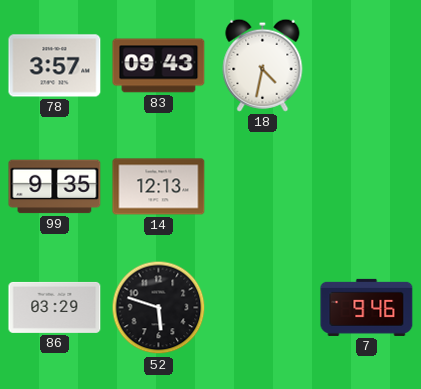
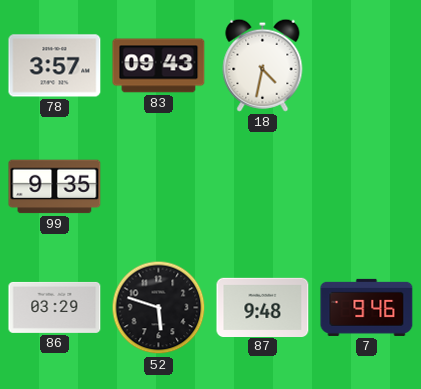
14: 12:13 -> none (159, 187)
87: none -> 9:48 (263, 307)
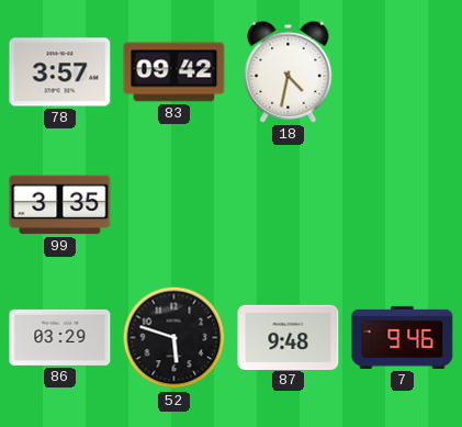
83: 09:43 -> 09:42 (174, 72)
99: 9:35 -> 3:35 (60, 205)
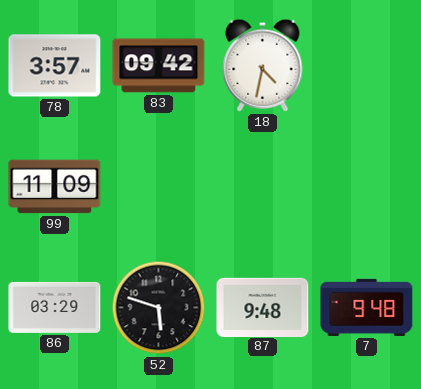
99: 3:35 -> 11:09 (55, 187)
7: 9:46 -> 9:48 (367, 307)
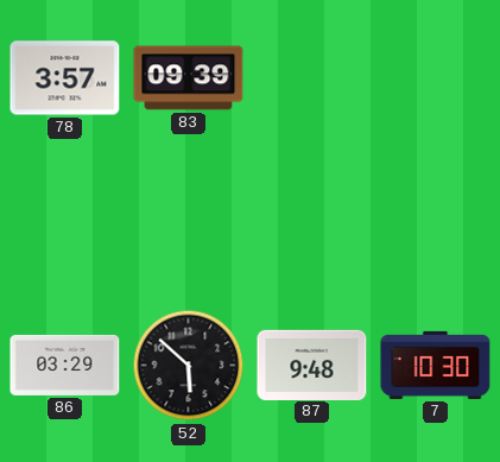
83: 09:42 -> 09:39 (189, 78)
18: 4:32 -> none (263, 65)
99: 11:09 -> none (55, 187)
52: 5:48 -> 5:52 (189, 366)
7: 9:48 -> 10:30 (436, 365)
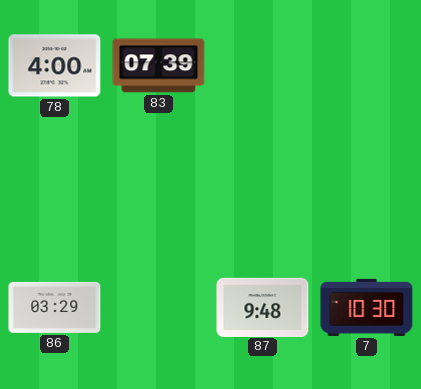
78: 3:57 -> 4:00 (55, 66)
83: 09:39 -> 07:39 (159, 66)
52: 5:52 -> none (189, 366)
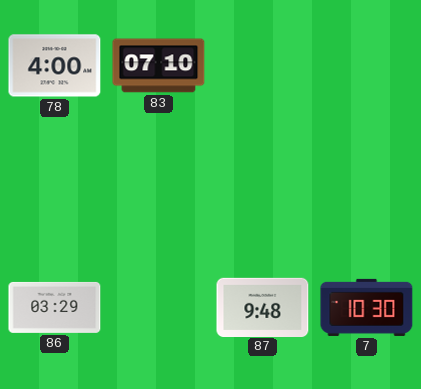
83: 07:39 -> 07:10 (159, 66)
